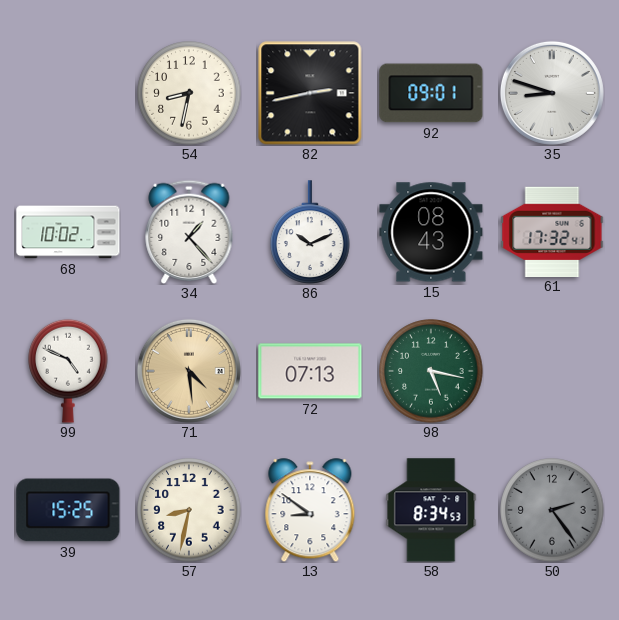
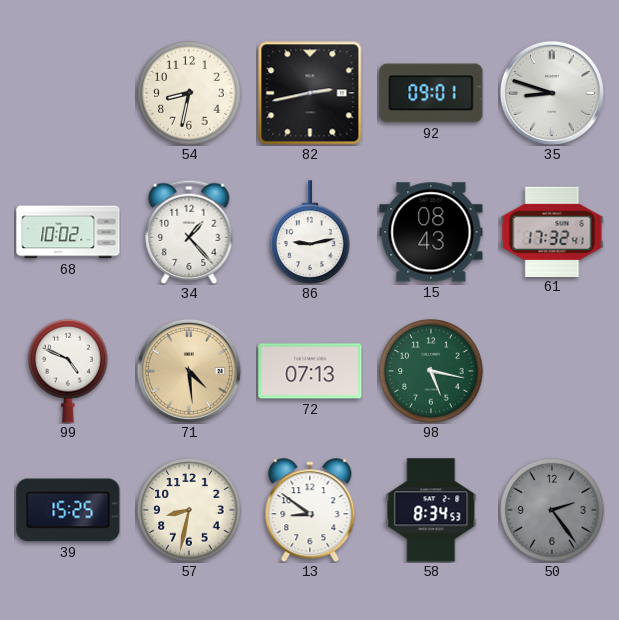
86: 10:11 -> 9:13 (310, 232)
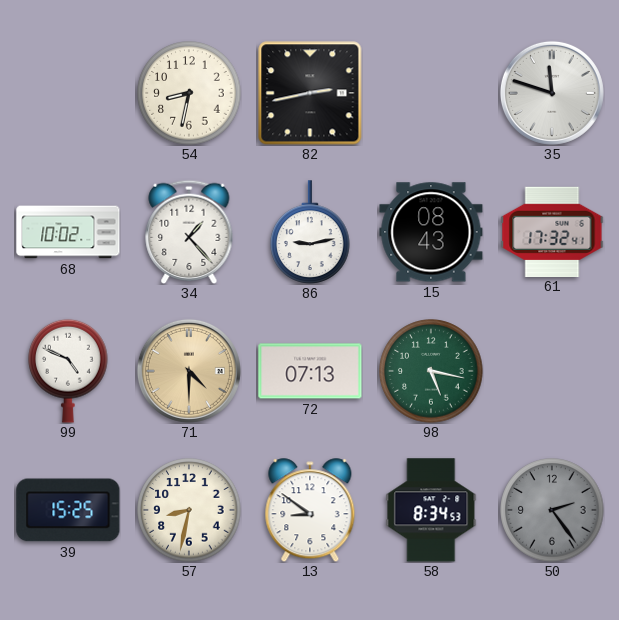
92: 09:01 -> none (431, 93)
35: 8:48 -> 11:48 (552, 93)
71: 4:29 -> 4:30 (189, 371)
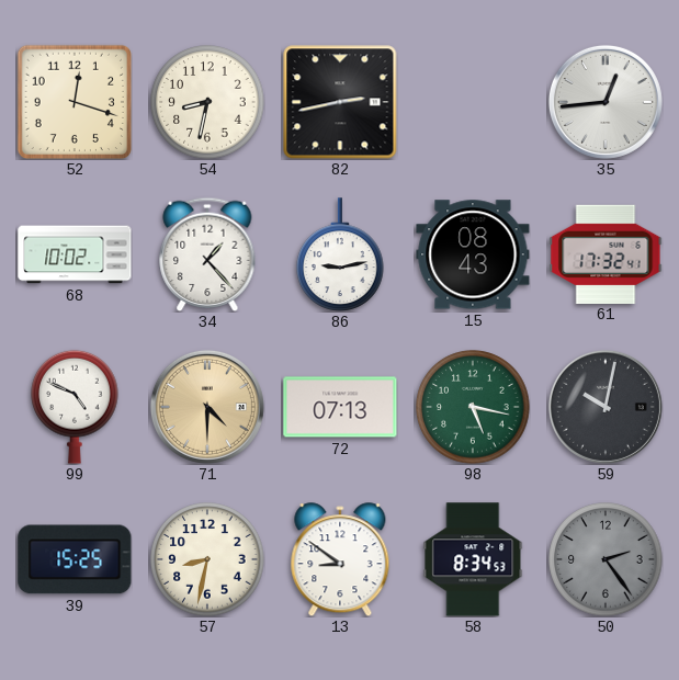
52: none -> 12:18 (73, 101)
35: 11:48 -> 12:44 (606, 102)
59: none -> 10:02 (606, 407)
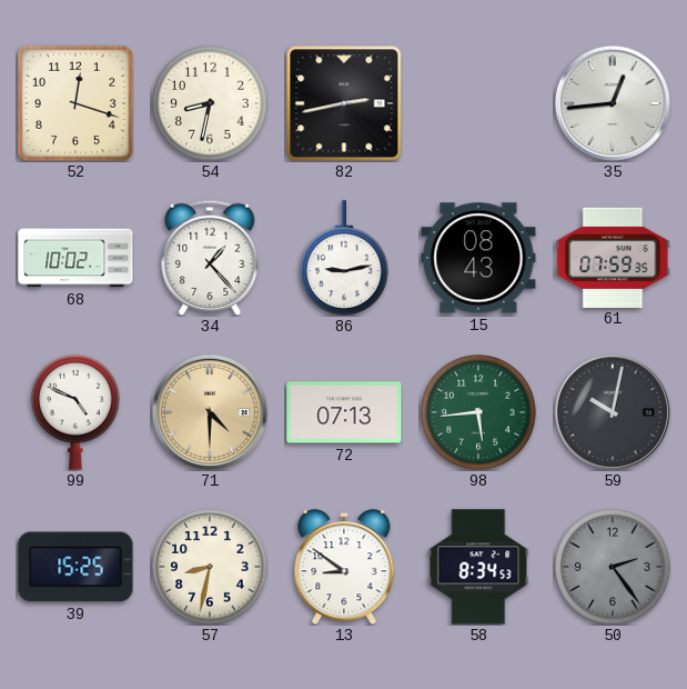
61: 17:32 -> 07:59 (613, 257)
98: 5:17 -> 5:44 (478, 412)
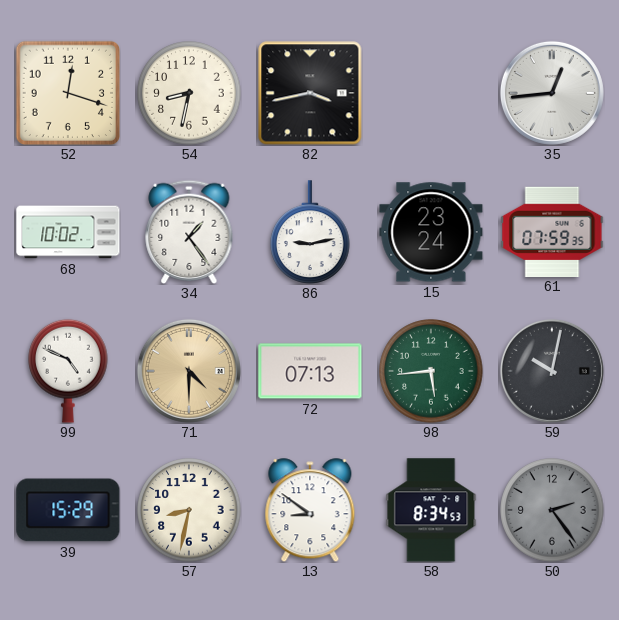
82: 2:43 -> 3:43 (310, 93)
34: 1:23 -> 1:24 (189, 231)
15: 08:43 -> 23:24 (431, 232)
39: 15:25 -> 15:29 (68, 510)
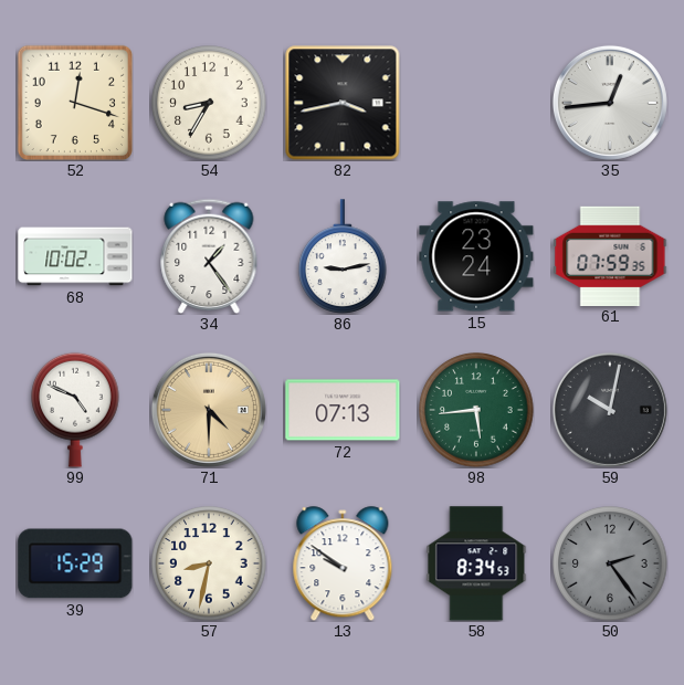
54: 8:32 -> 8:35 (209, 103)
13: 8:51 -> 9:51 (343, 563)
